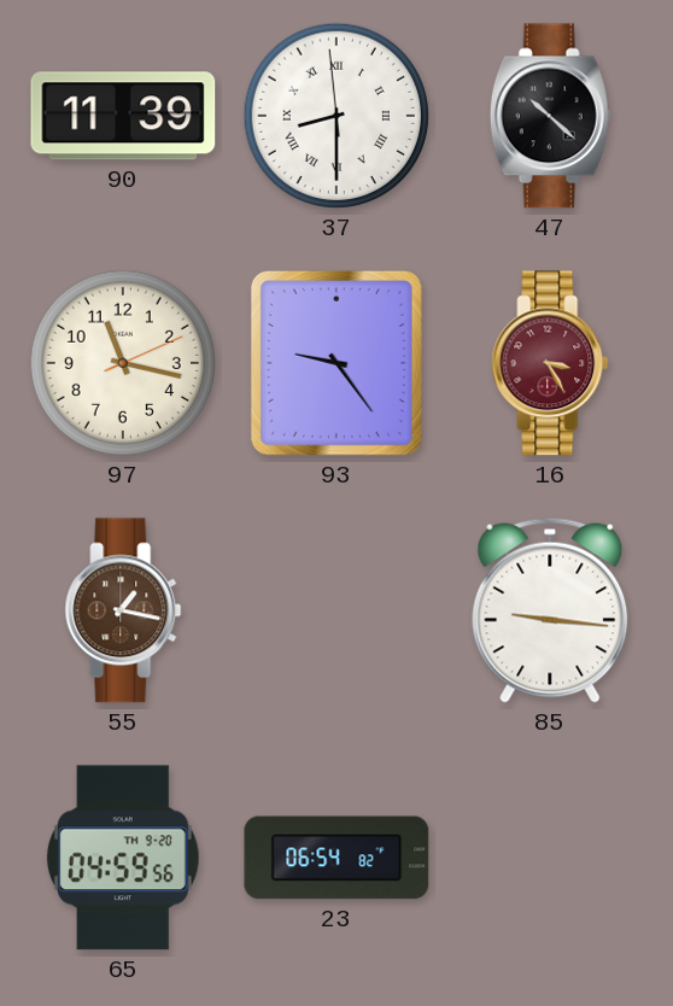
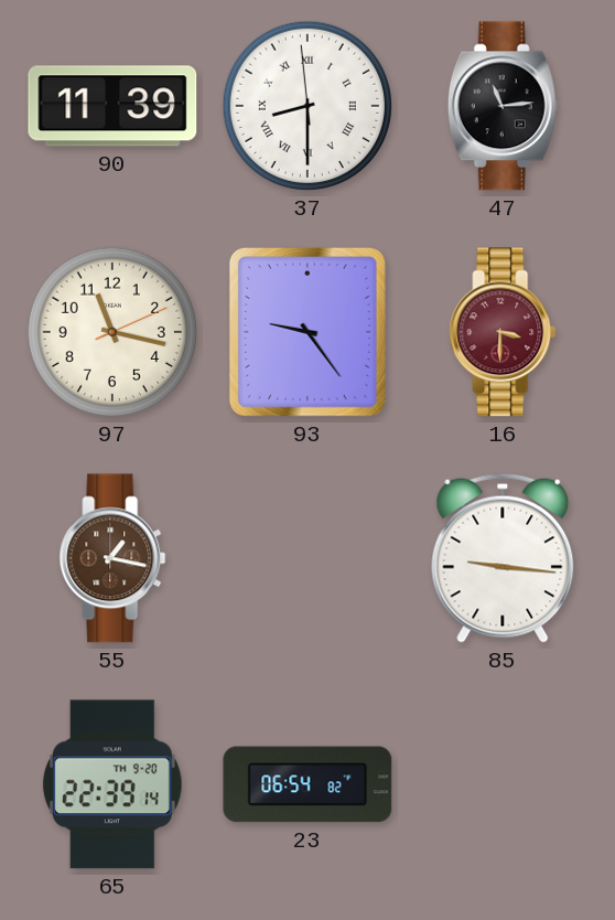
47: 10:22 -> 11:14 (503, 106)
16: 3:25 -> 3:30 (503, 332)
65: 04:59 -> 22:39 (112, 784)
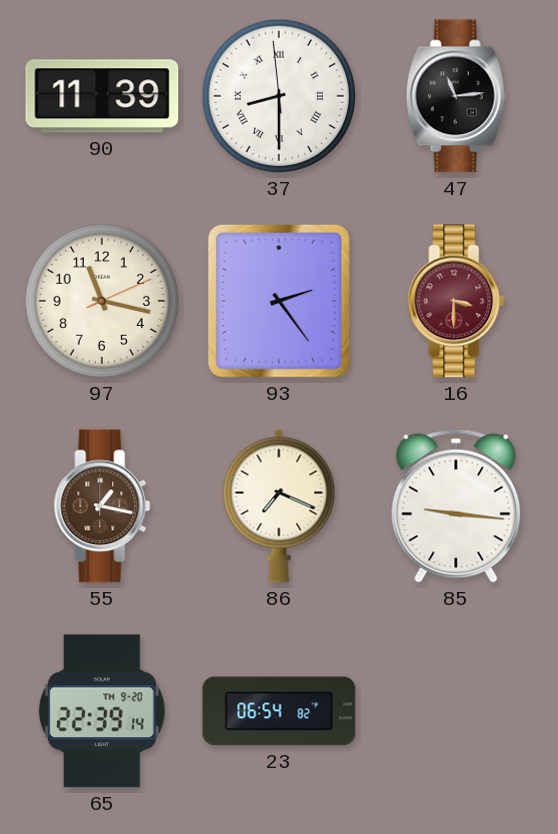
93: 9:24 -> 2:24 (279, 301)
86: none -> 7:19 (279, 506)
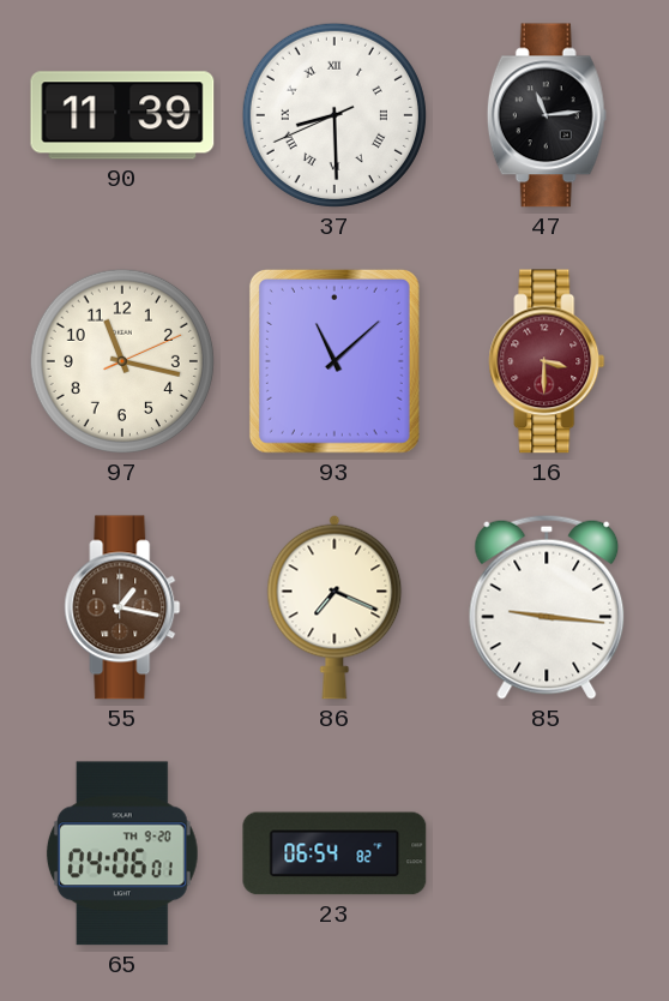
37: 8:29:59 -> 8:29:41 (334, 115)
93: 2:24 -> 11:08 (334, 361)
65: 22:39 -> 04:06 (122, 853)
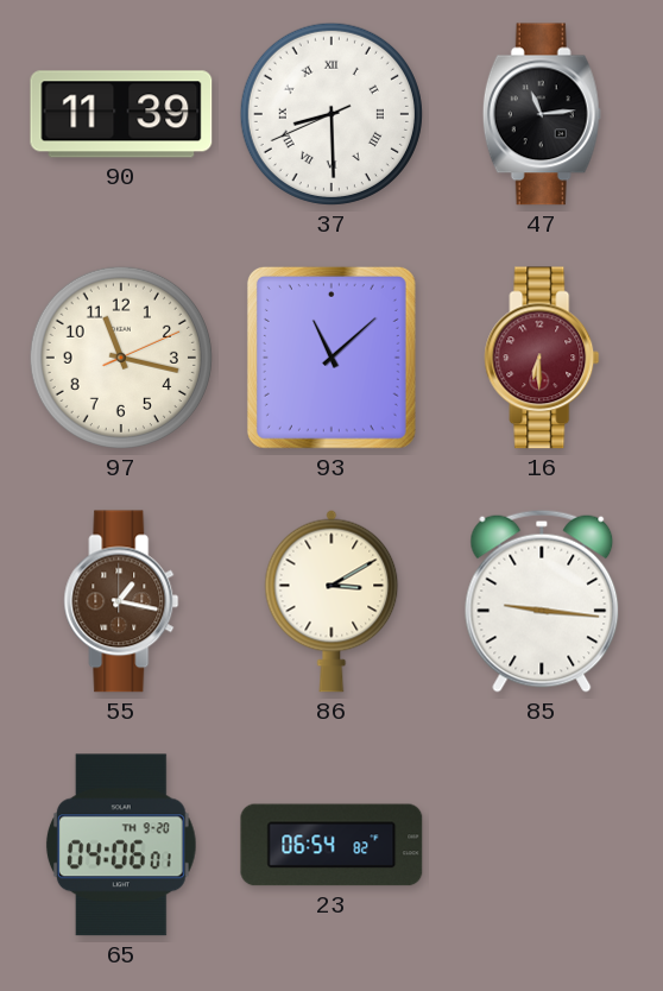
16: 3:30 -> 6:30 (542, 358)
86: 7:19 -> 3:10 (331, 601)
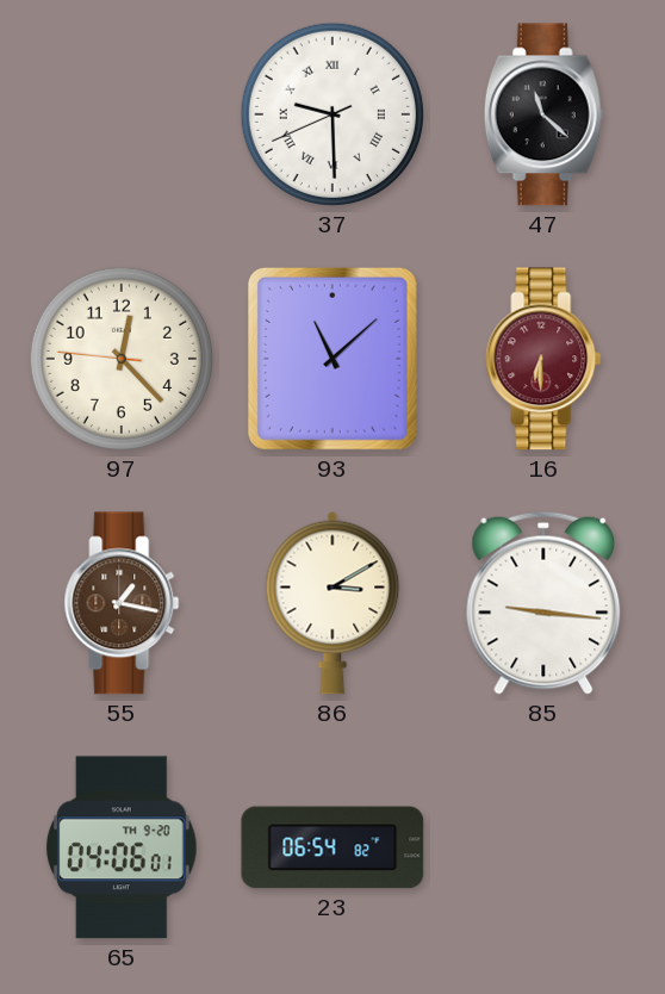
90: 11:39 -> none (121, 114)
37: 8:29 -> 9:29 (332, 114)
47: 11:14 -> 11:22 (543, 114)
97: 11:17 -> 12:22 (122, 359)
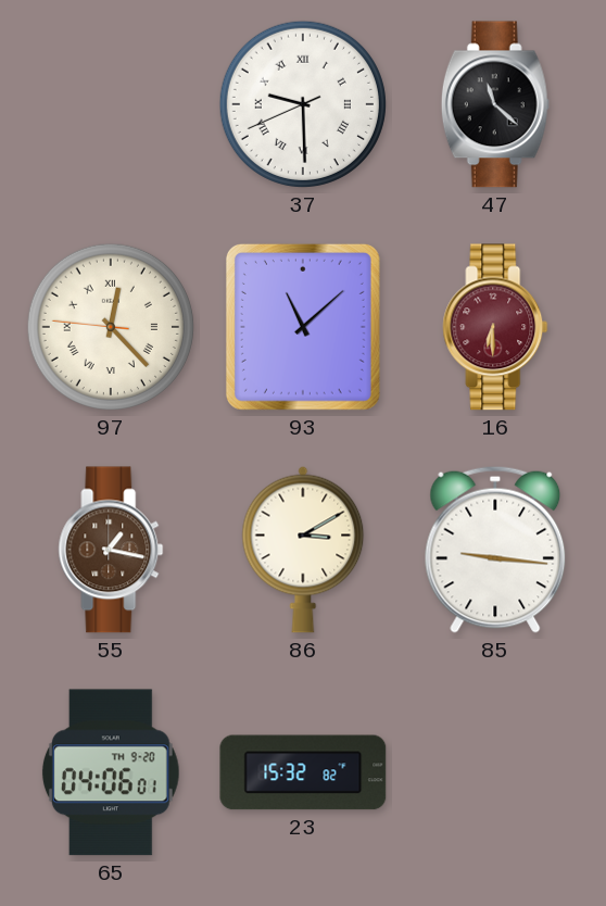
97 numerals: Arabic -> Roman (111, 327)
23: 06:54 -> 15:32 (303, 772)
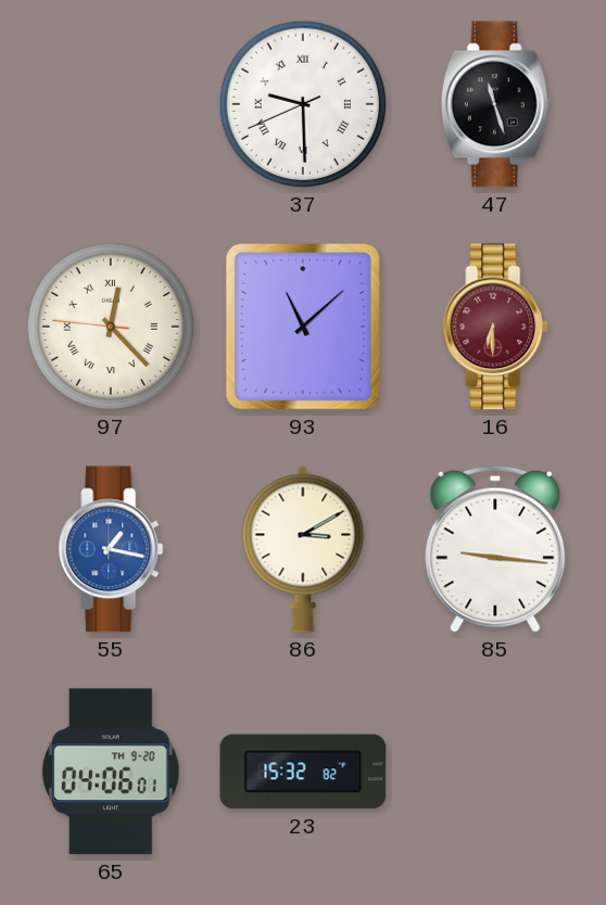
47: 11:22 -> 11:27 (495, 104)
55 dial: brown -> blue (111, 549)
